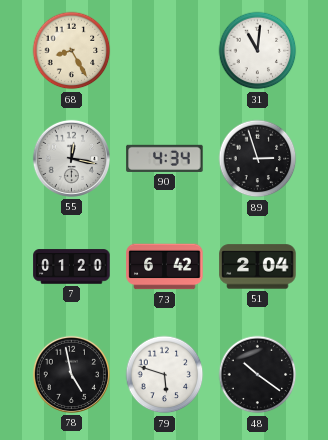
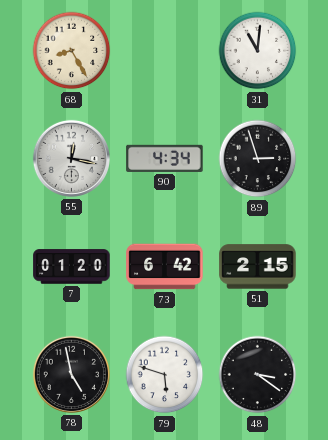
51: 2:04 -> 2:15 (258, 267)
48: 10:21 -> 3:21 (258, 375)
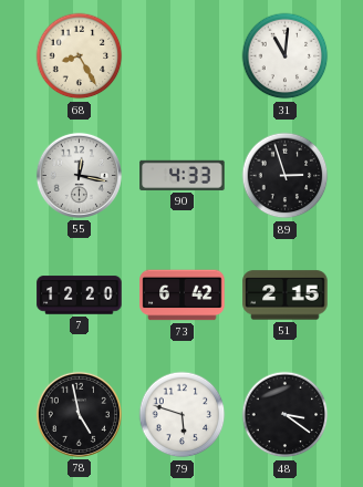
90: 4:34 -> 4:33 (183, 175)
7: 01:20 -> 12:20 (80, 296)
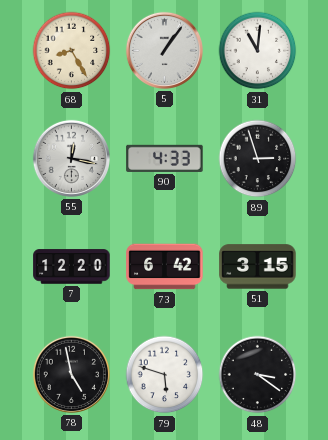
5: none -> 1:06 (164, 50)
51: 2:15 -> 3:15 (258, 267)
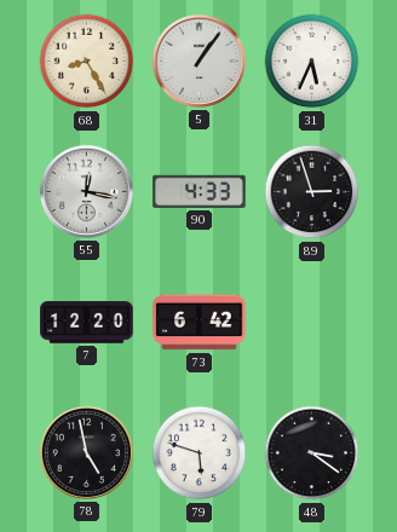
31: 11:01 -> 5:34 (312, 62)
51: 3:15 -> none (258, 267)
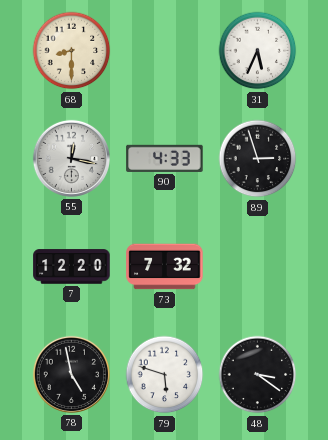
68: 8:25 -> 8:30 (72, 51)
5: 1:06 -> none (198, 60)
73: 6:42 -> 7:32 (165, 267)
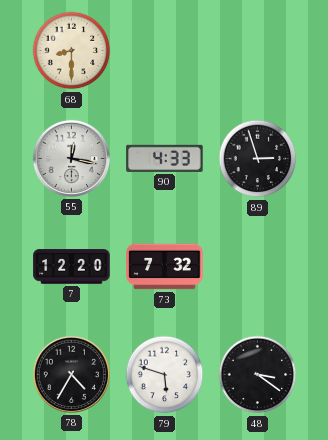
31: 5:34 -> none (258, 51)
78: 4:58 -> 4:35 (71, 374)
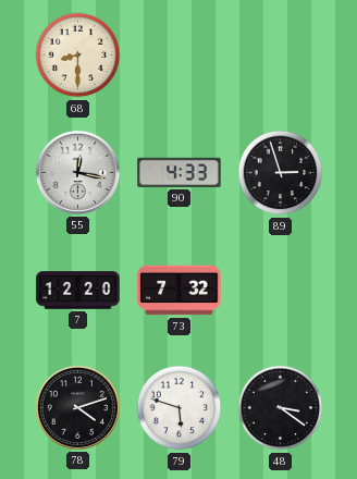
78: 4:35 -> 4:12 (77, 407)
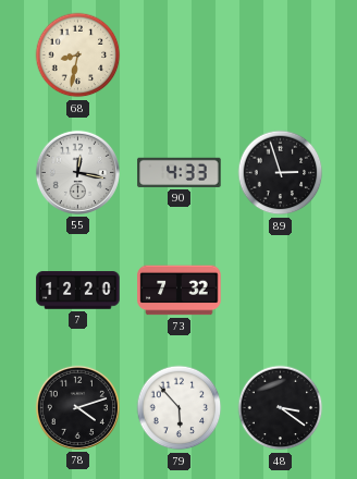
68: 8:30 -> 8:32 (78, 56)
79: 5:48 -> 5:53 (180, 408)
